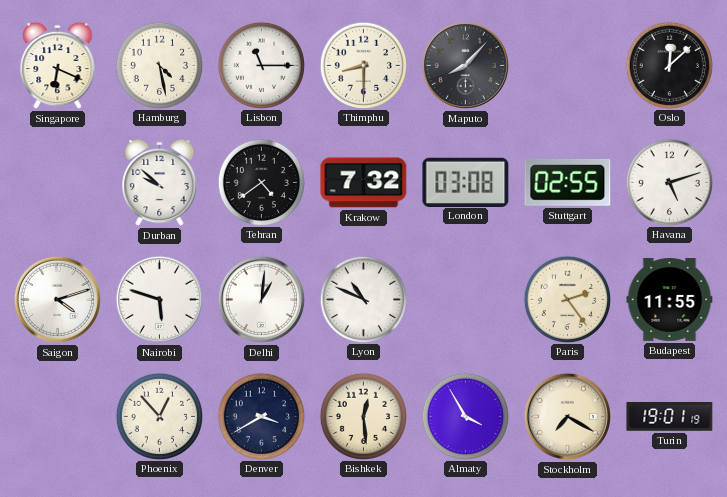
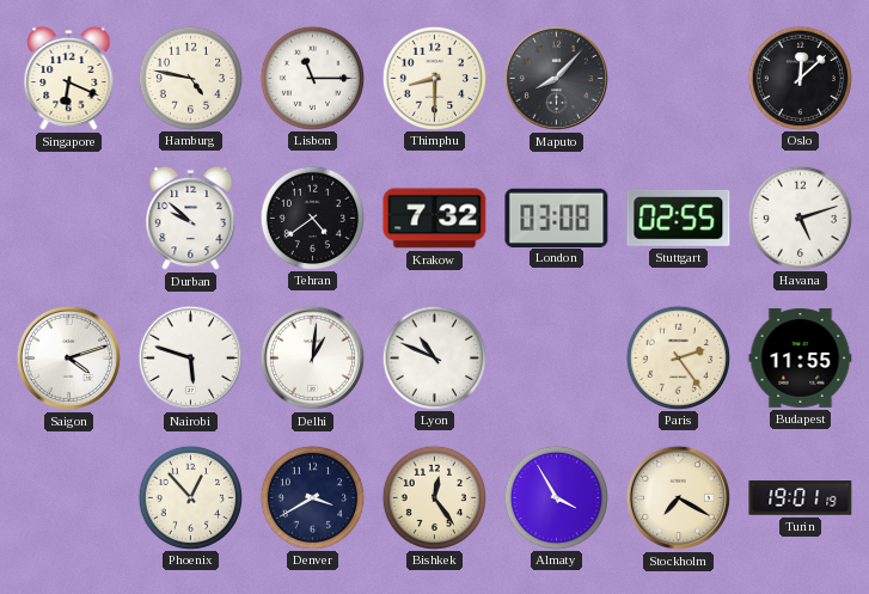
Hamburg: 4:28 -> 4:47 (190, 78)
Bishkek: 12:29 -> 12:24 (434, 497)
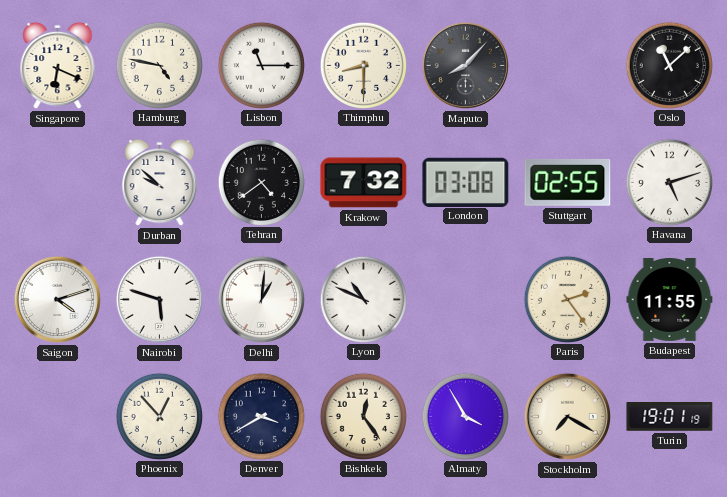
Oslo: 12:08 -> 11:08 (669, 65)
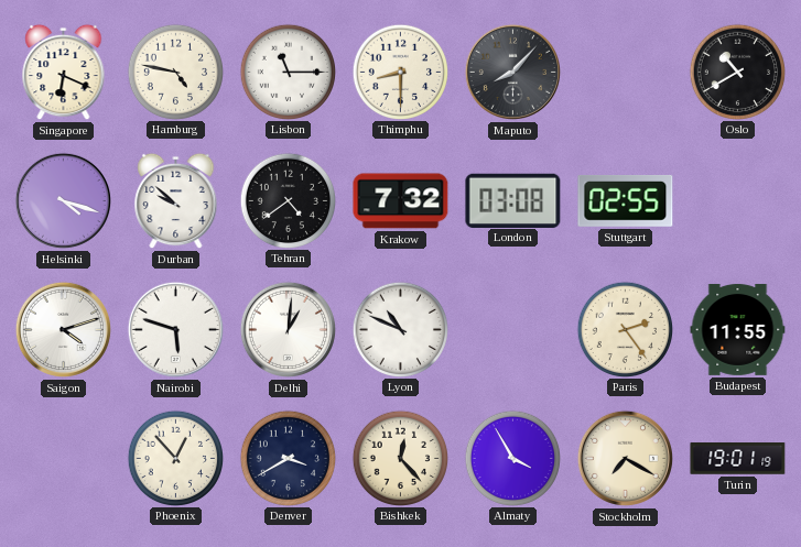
Oslo: 11:08 -> 10:40 (737, 72)
Helsinki: none -> 4:18 (63, 200)
Havana: 5:12 -> none (669, 182)
Bishkek: 12:24 -> 12:23 (400, 458)
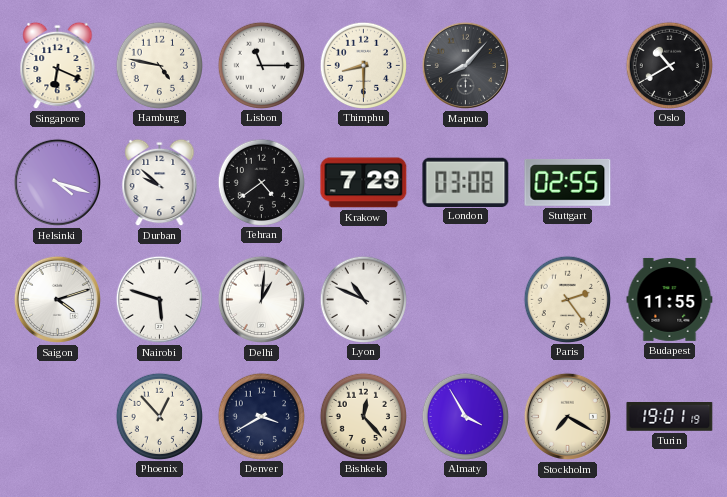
Krakow: 7:32 -> 7:29 (364, 183)
